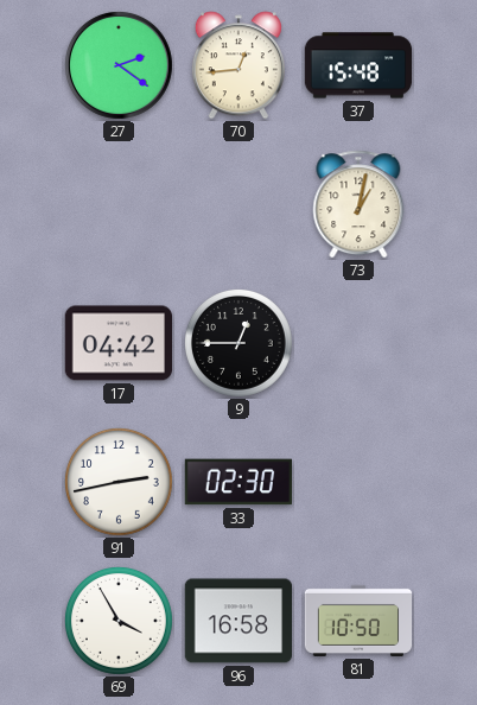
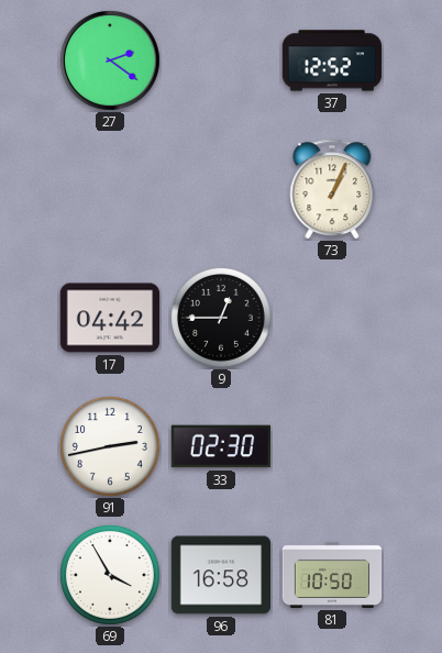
70: 12:44 -> none (238, 65)
37: 15:48 -> 12:52 (332, 60)
73: 1:02 -> 1:04 (332, 189)
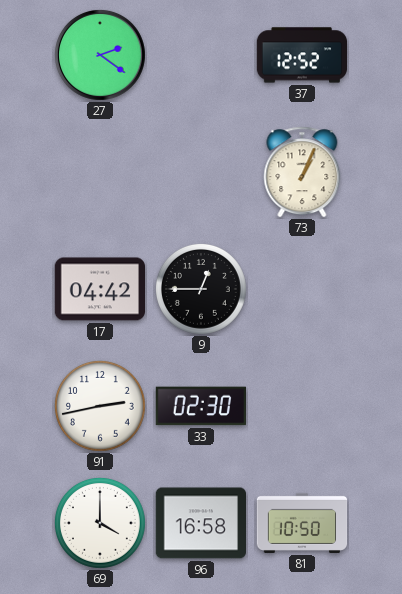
69: 3:55 -> 4:00 (101, 524)
